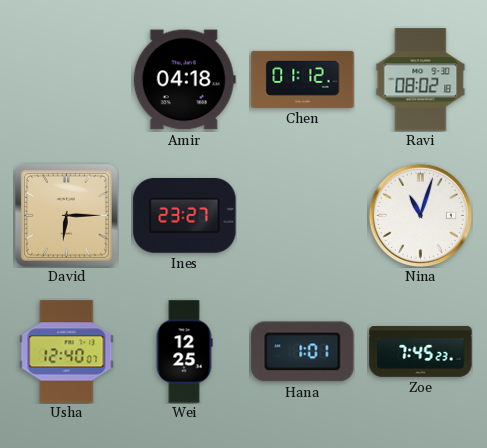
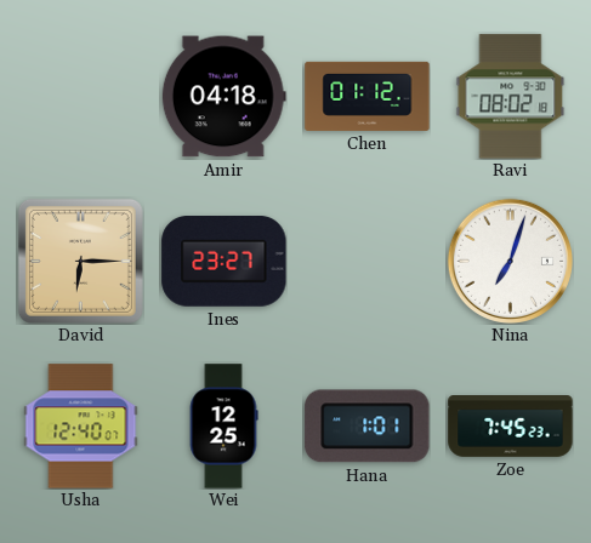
Nina: 11:03 -> 7:03 (510, 261)
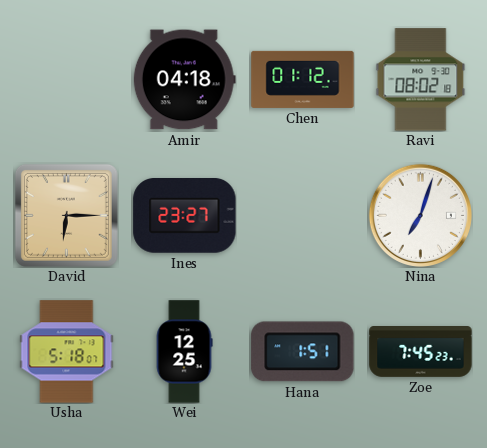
Usha: 12:40 -> 5:18 (67, 352)
Hana: 1:01 -> 1:51 (303, 352)
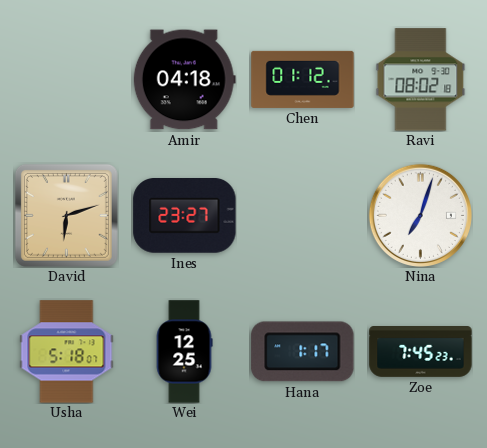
David: 6:15 -> 6:12 (66, 215)
Hana: 1:51 -> 1:17 (303, 352)
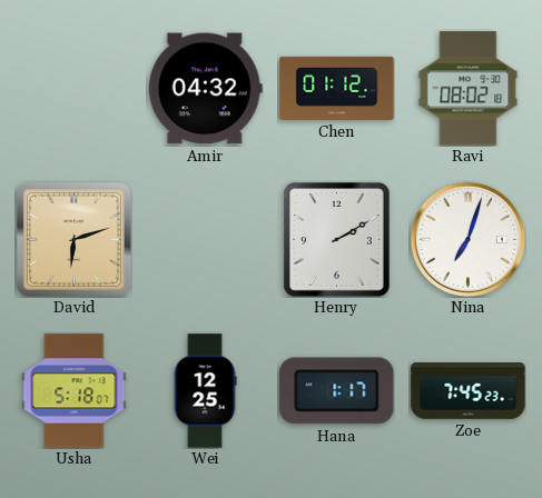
Amir: 04:18 -> 04:32 (205, 89)
Ines: 23:27 -> none (185, 216)
Henry: none -> 2:10 (337, 240)
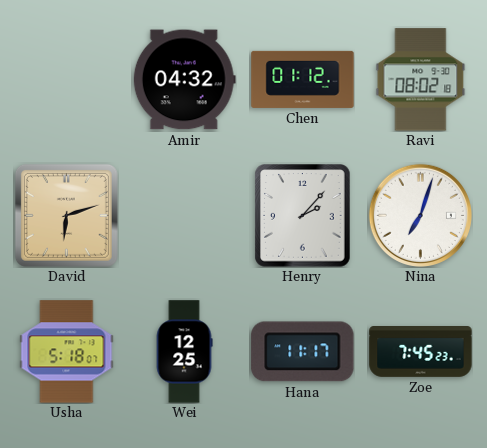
Henry: 2:10 -> 2:07 (303, 216)
Hana: 1:17 -> 11:17 (303, 352)
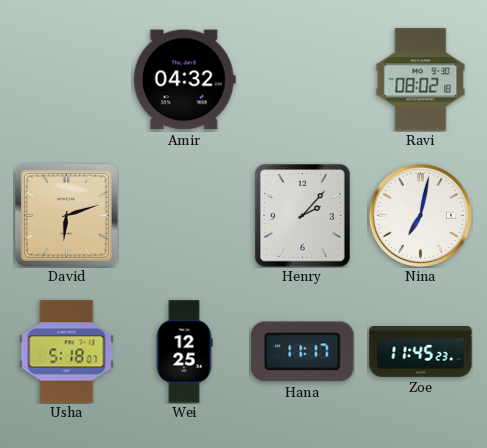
Chen: 01:12 -> none (303, 79)
Nina: 7:03 -> 7:02 (420, 215)
Zoe: 7:45 -> 11:45 (421, 352)
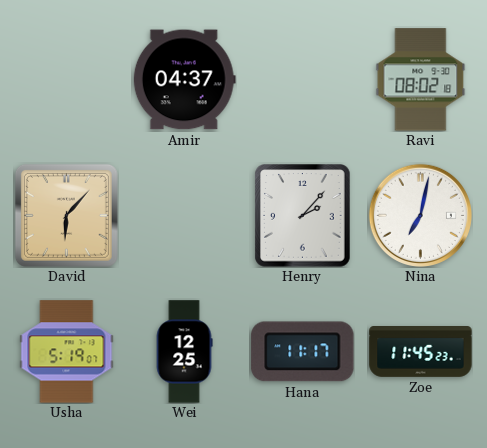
Amir: 04:32 -> 04:37 (184, 80)
David: 6:12 -> 6:07 (66, 215)
Usha: 5:18 -> 5:19 (67, 352)
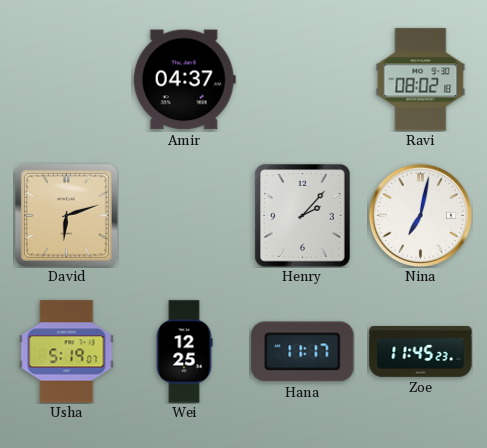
David: 6:07 -> 6:12 (66, 215)
